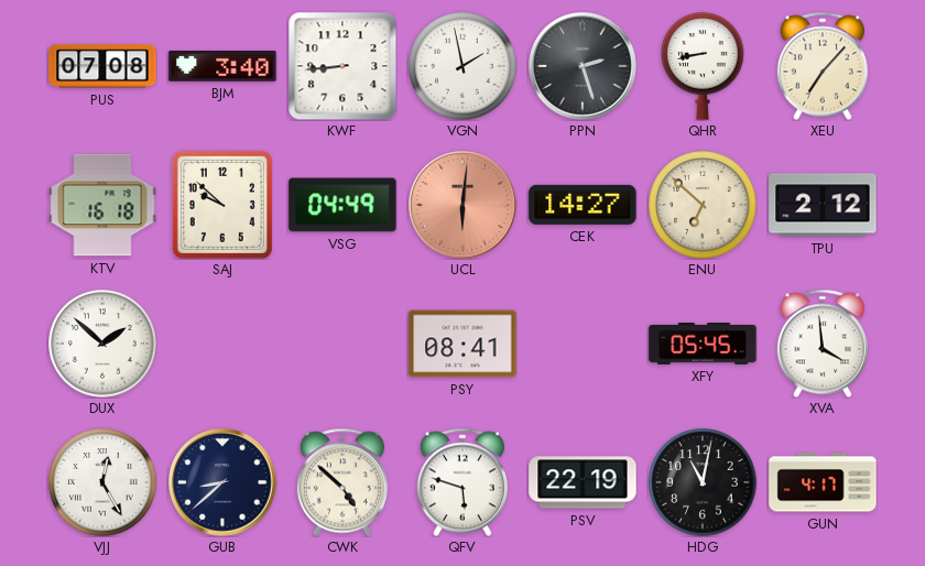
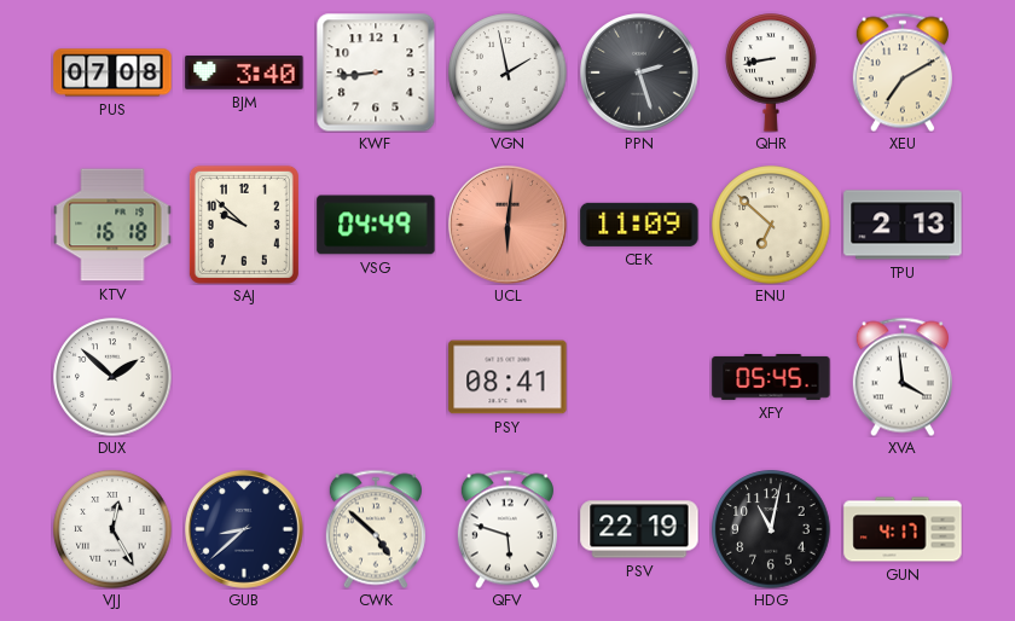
XEU: 7:07 -> 7:10 (903, 72)
CEK: 14:27 -> 11:09 (639, 225)
TPU: 2:12 -> 2:13 (903, 225)
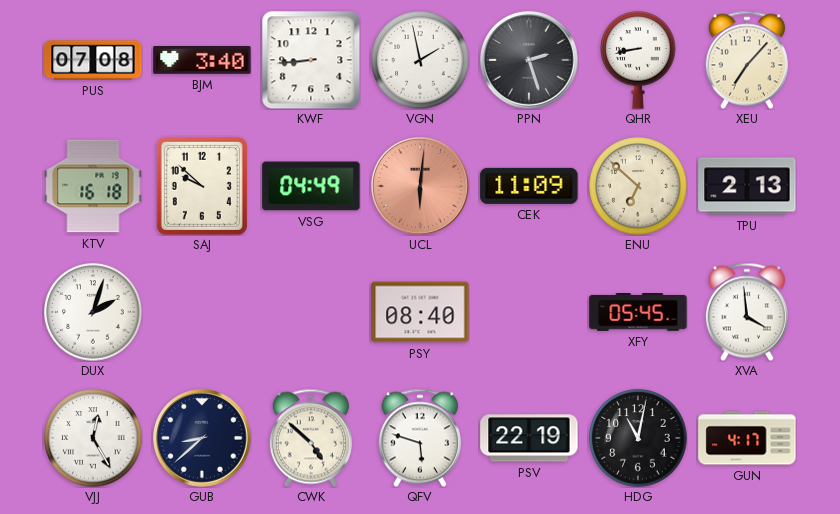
XEU: 7:10 -> 7:07 (747, 60)
DUX: 1:52 -> 2:03 (93, 312)
PSY: 08:41 -> 08:40 (420, 312)
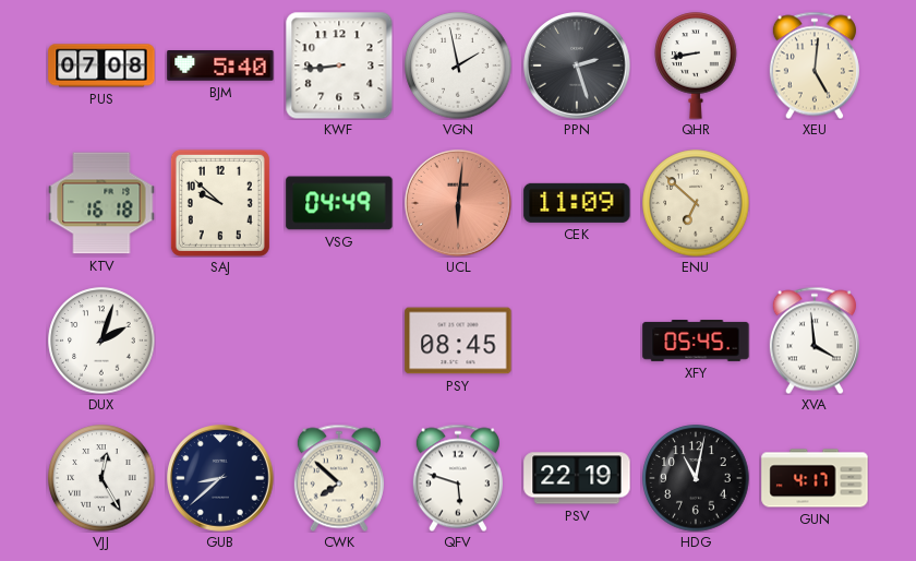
BJM: 3:40 -> 5:40 (220, 67)
XEU: 7:07 -> 5:01 (815, 65)
TPU: 2:13 -> none (747, 186)
PSY: 08:40 -> 08:45 (458, 341)
CWK: 4:52 -> 7:52 (339, 478)
